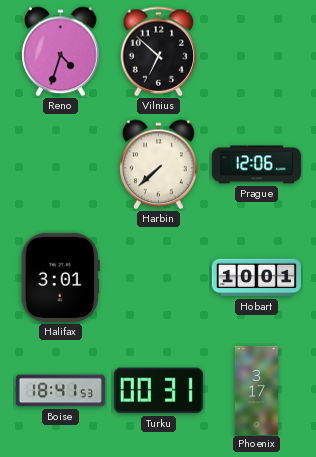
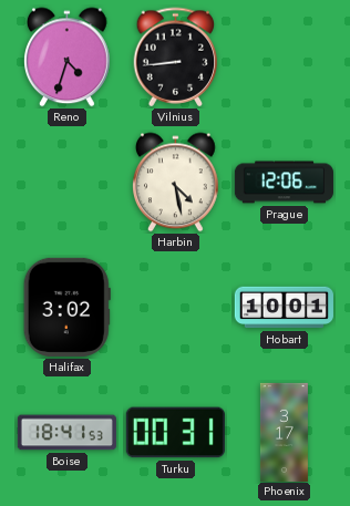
Vilnius: 6:52 -> 8:44 (176, 58)
Harbin: 7:38 -> 4:28 (176, 183)
Halifax: 3:01 -> 3:02 (66, 307)
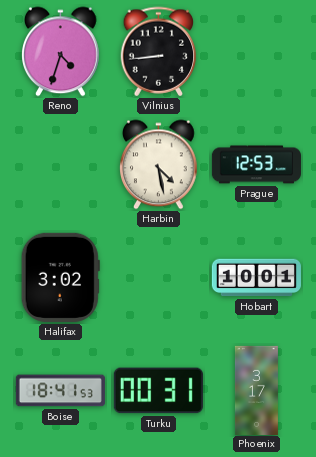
Prague: 12:06 -> 12:53 (256, 165)
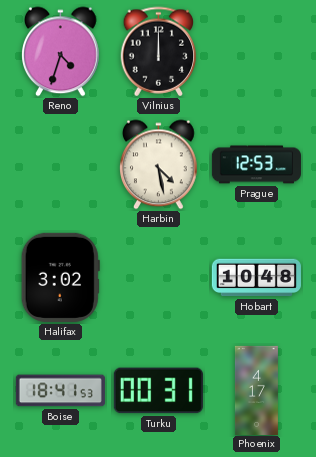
Vilnius: 8:44 -> 12:00 (159, 52)
Hobart: 10:01 -> 10:48 (256, 278)
Phoenix: 3:17 -> 4:17 (256, 390)
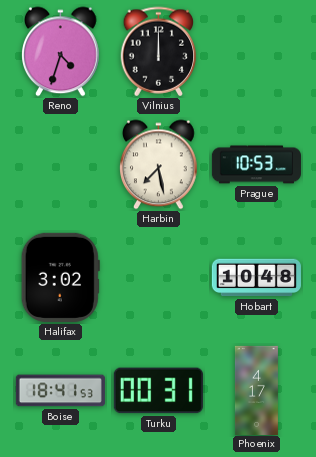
Harbin: 4:28 -> 7:28 (159, 165)
Prague: 12:53 -> 10:53 (256, 165)
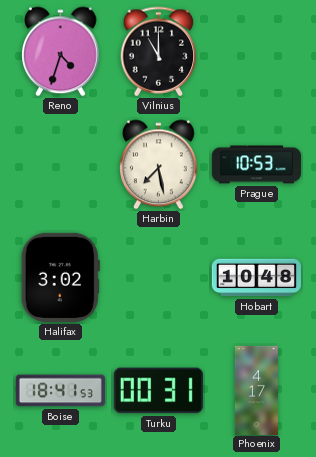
Vilnius: 12:00 -> 11:00 (159, 52)
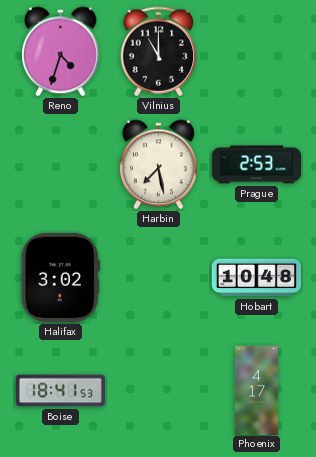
Prague: 10:53 -> 2:53 (256, 165)
Turku: 00:31 -> none (158, 391)
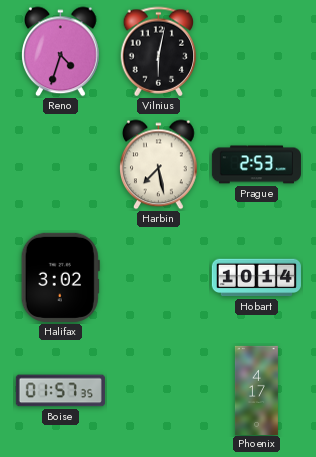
Vilnius: 11:00 -> 6:02 (159, 52)
Hobart: 10:48 -> 10:14 (256, 278)
Boise: 18:41 -> 01:57 (60, 391)
